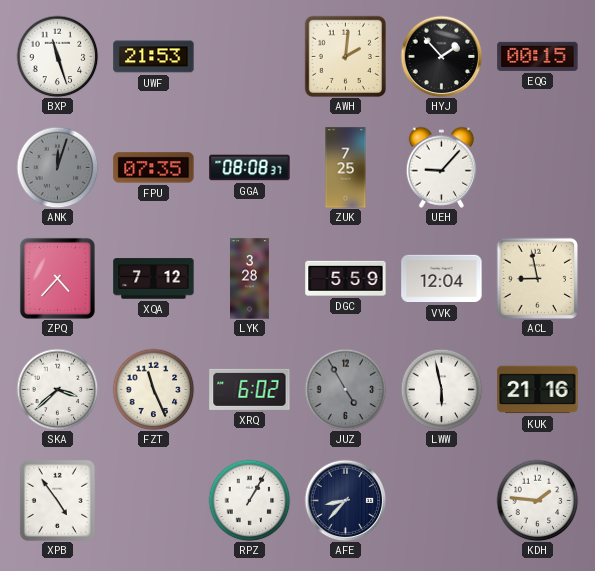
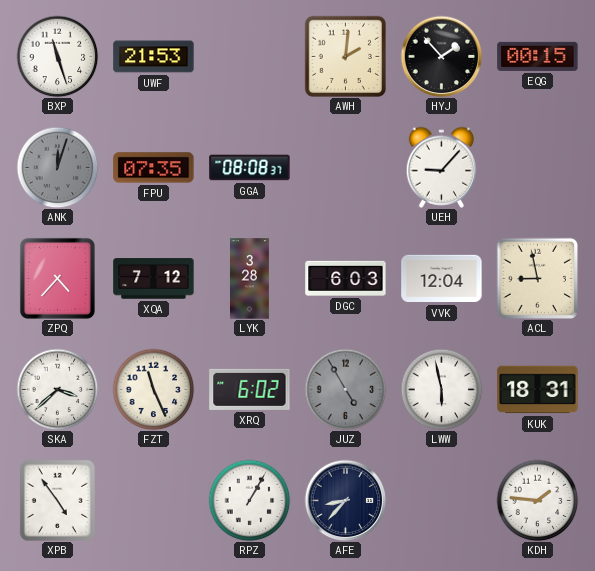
ZUK: 7:25 -> none (346, 168)
DGC: 5:59 -> 6:03 (346, 278)
KUK: 21:16 -> 18:31 (538, 390)
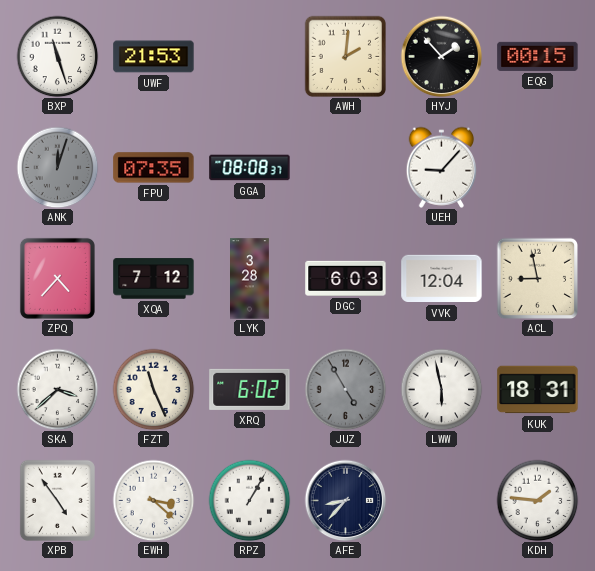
EWH: none -> 3:22 (153, 500)
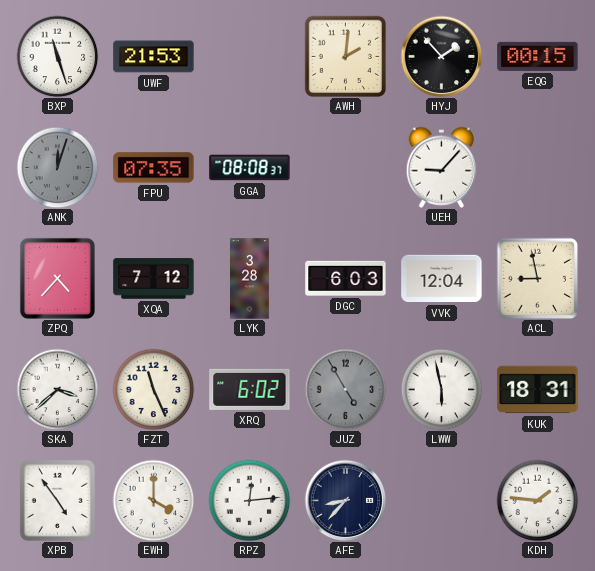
EWH: 3:22 -> 4:00 (153, 500)
RPZ: 1:05 -> 12:14 (249, 500)
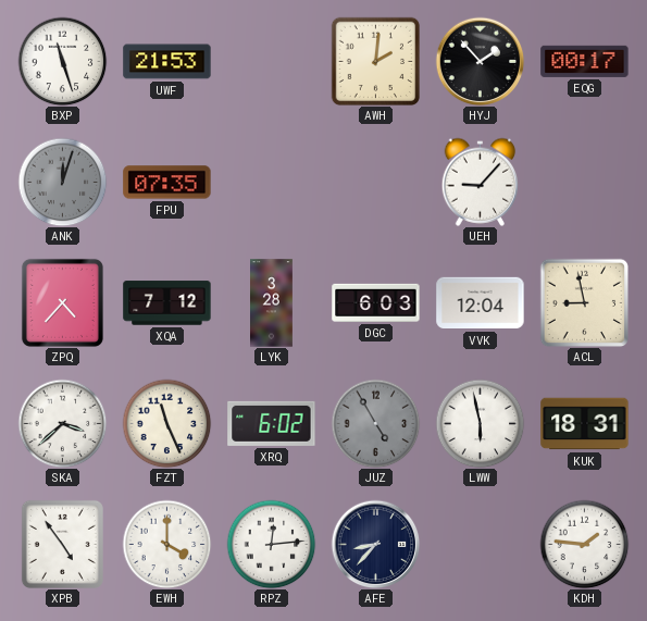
EQG: 00:15 -> 00:17 (585, 61)
GGA: 08:08 -> none (250, 168)
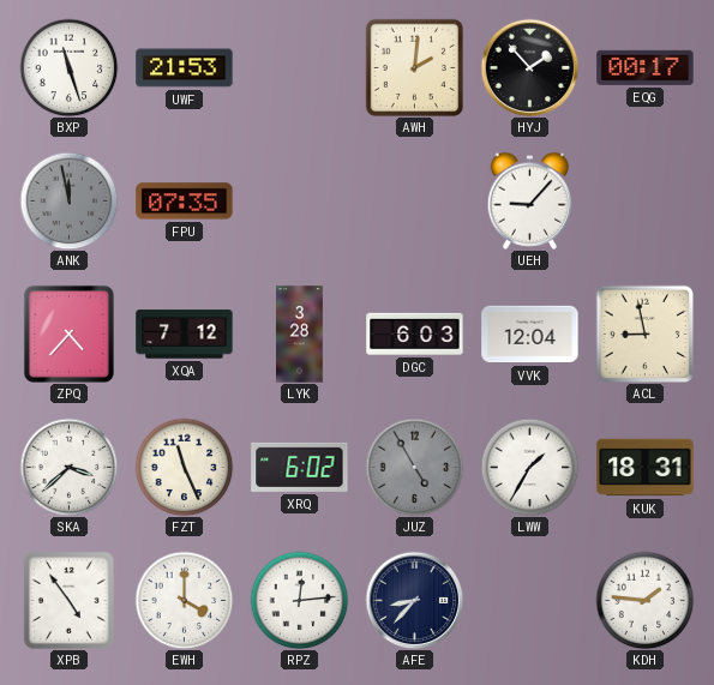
ANK: 12:03 -> 11:58 (68, 200)
LWW: 5:58 -> 1:35 (529, 467)
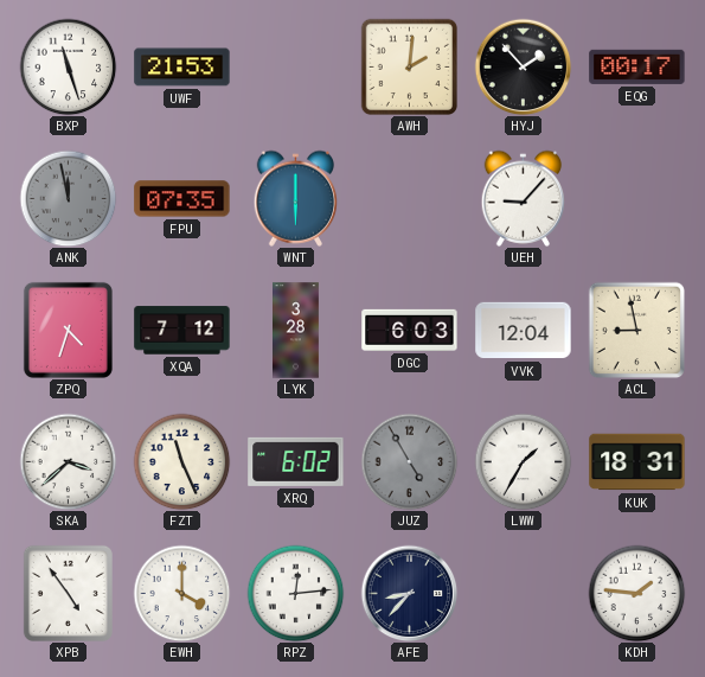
WNT: none -> 6:00 (296, 198)
ZPQ: 4:37 -> 4:33 (68, 330)
